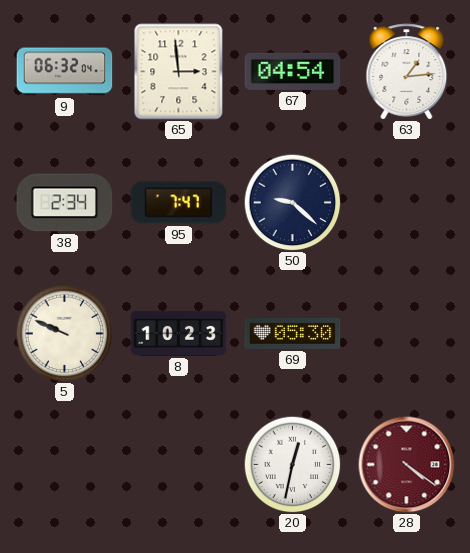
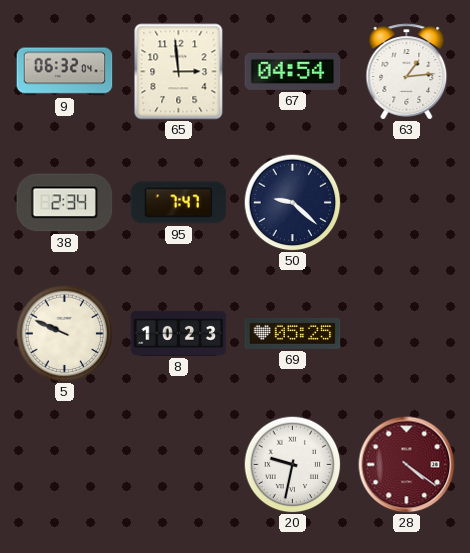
69: 05:30 -> 05:25 (293, 333)
20: 12:32 -> 9:32 (292, 464)
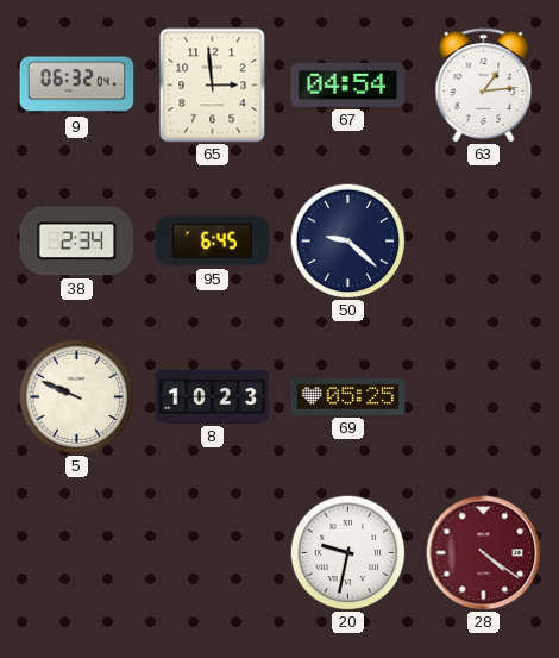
95: 7:47 -> 6:45 (213, 242)
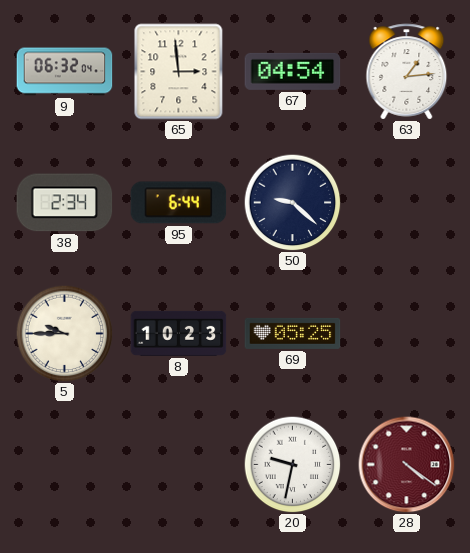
95: 6:45 -> 6:44 (179, 203)
5: 9:49 -> 9:45 (64, 333)
